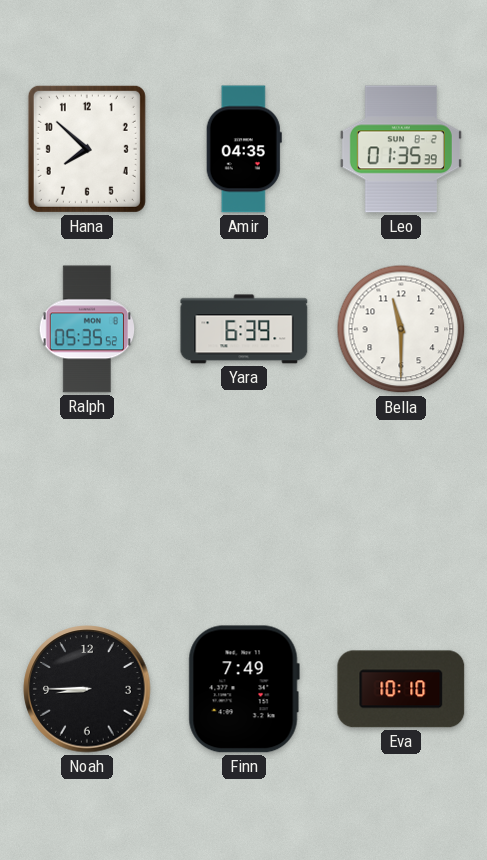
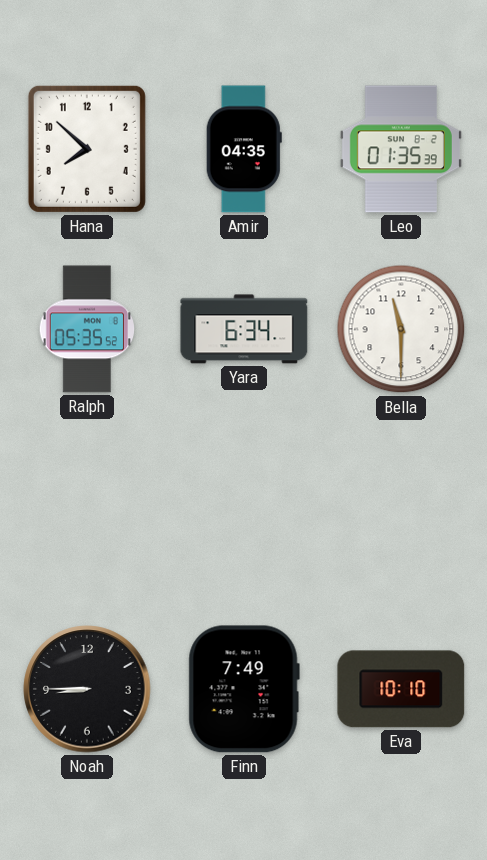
Yara: 6:39 -> 6:34 (244, 329)
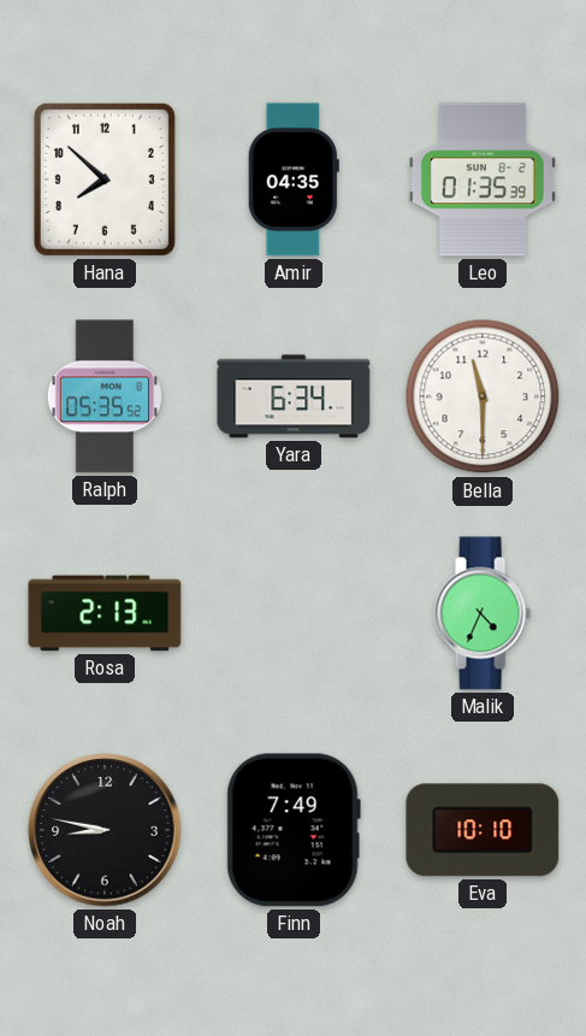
Rosa: none -> 2:13 (105, 613)
Malik: none -> 4:34 (483, 613)
Noah: 8:45 -> 8:47 (105, 830)
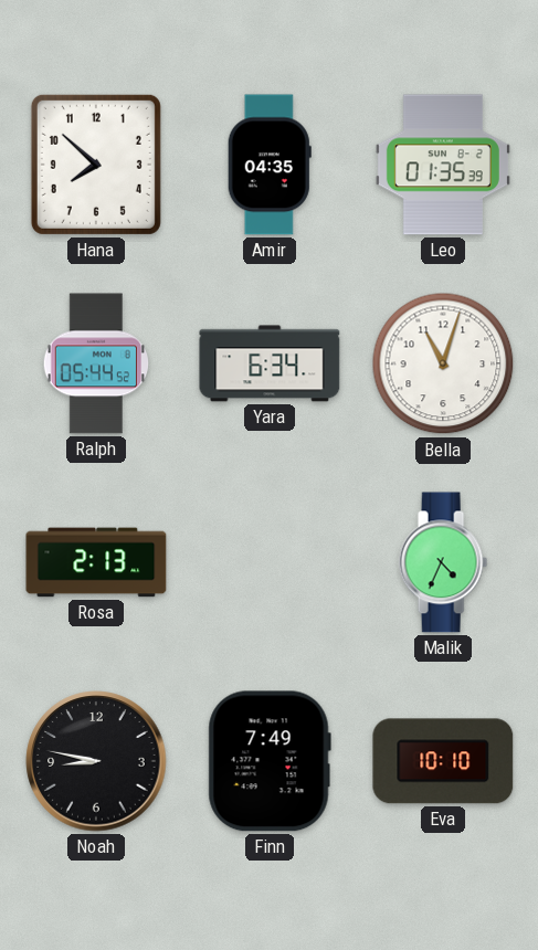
Ralph: 05:35 -> 05:44 (95, 363)
Bella: 11:30 -> 11:03 (443, 363)
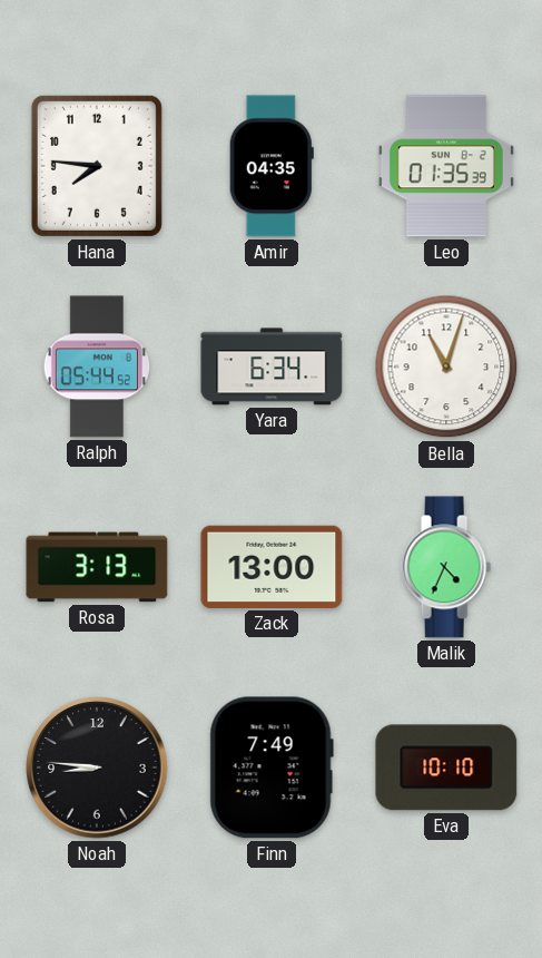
Hana: 7:52 -> 7:46 (97, 166)
Rosa: 2:13 -> 3:13 (97, 567)
Zack: none -> 13:00 (272, 567)
Noah: 8:47 -> 8:46 (97, 768)
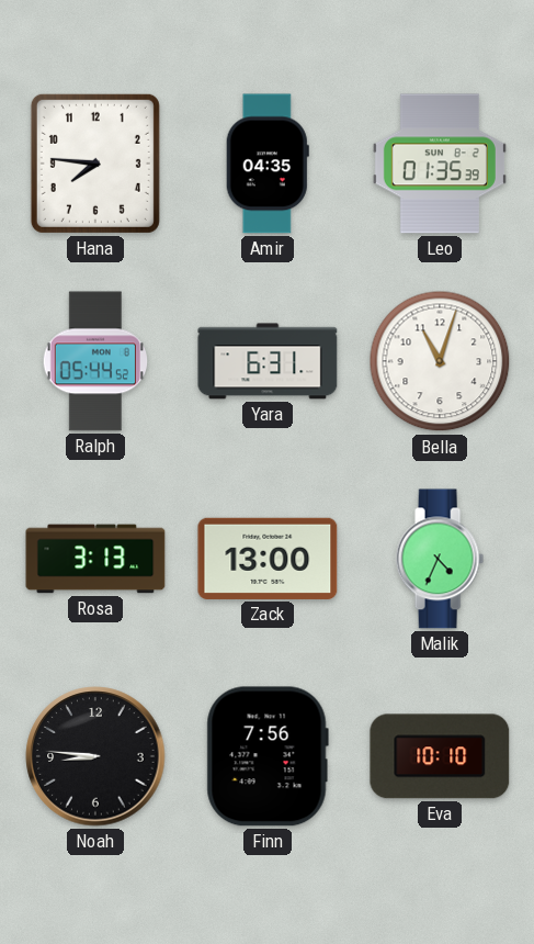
Yara: 6:34 -> 6:31 (268, 361)
Finn: 7:49 -> 7:56 (268, 756)
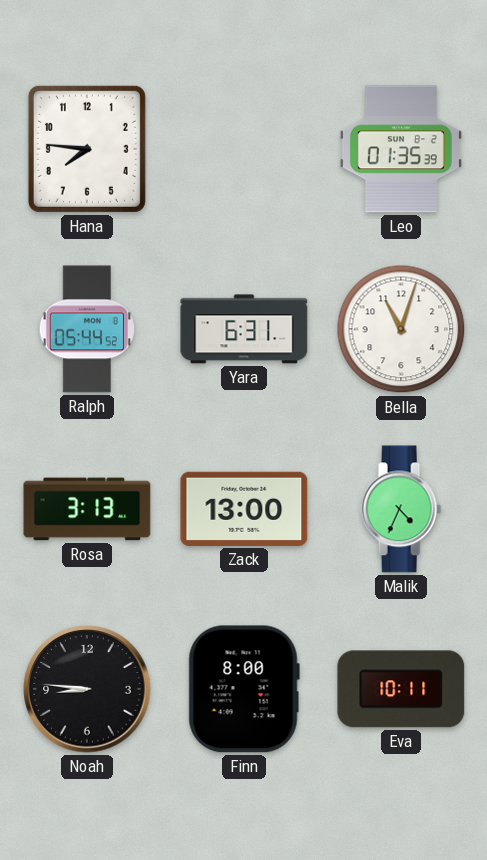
Amir: 04:35 -> none (268, 164)
Finn: 7:56 -> 8:00 (244, 689)
Eva: 10:10 -> 10:11 (401, 689)
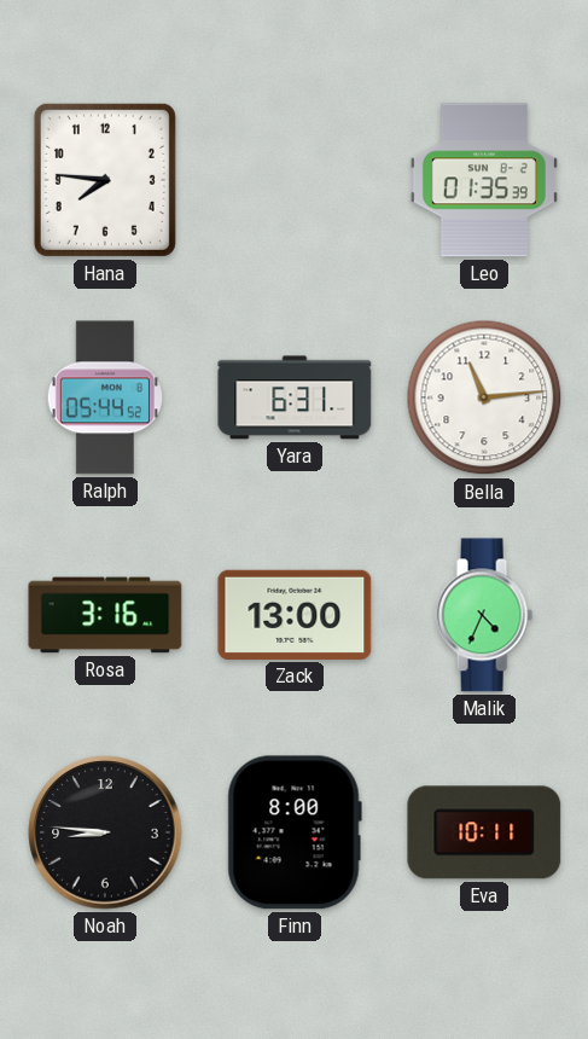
Bella: 11:03 -> 11:14 (484, 397)
Rosa: 3:13 -> 3:16 (105, 615)
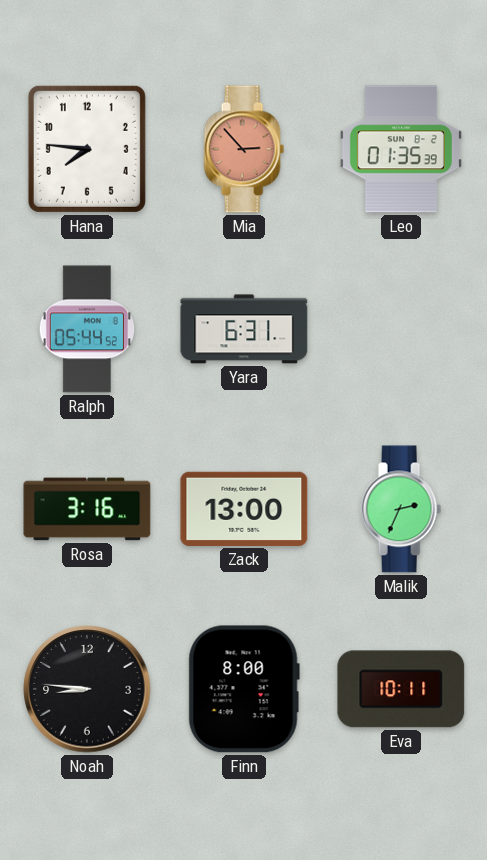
Mia: none -> 2:53 (244, 149)
Bella: 11:14 -> none (484, 397)
Malik: 4:34 -> 2:34 (401, 509)
